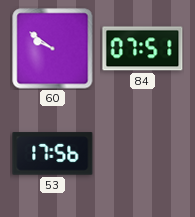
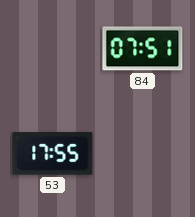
60: 9:51 -> none (53, 49)
53: 17:56 -> 17:55 (53, 154)
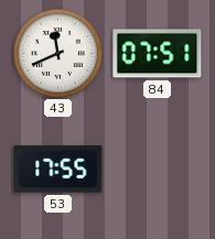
43: none -> 11:41 (57, 53)
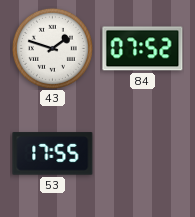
43: 11:41 -> 1:48 (52, 48)
84: 07:51 -> 07:52 (143, 49)
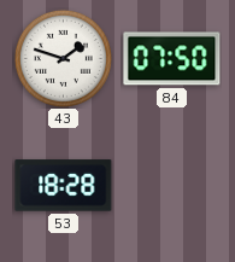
84: 07:52 -> 07:50 (172, 59)
53: 17:55 -> 18:28 (64, 186)
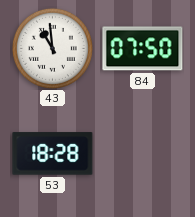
43: 1:48 -> 10:59 (52, 48)
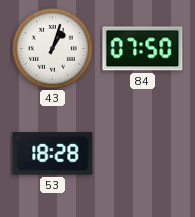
43: 10:59 -> 1:03 (52, 48)
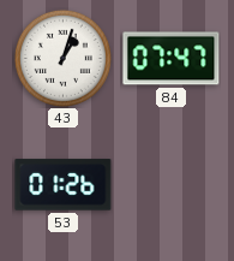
84: 07:50 -> 07:47 (172, 59)
53: 18:28 -> 01:26 (64, 185)
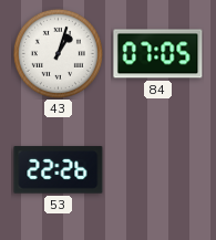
84: 07:47 -> 07:05 (158, 54)
53: 01:26 -> 22:26 (59, 170)
